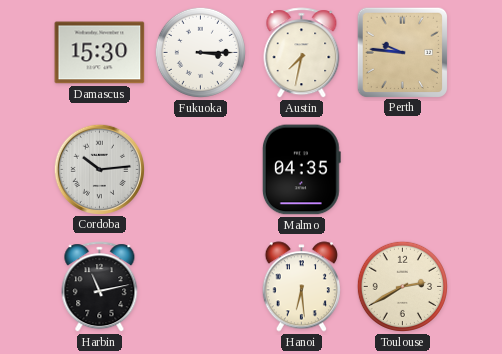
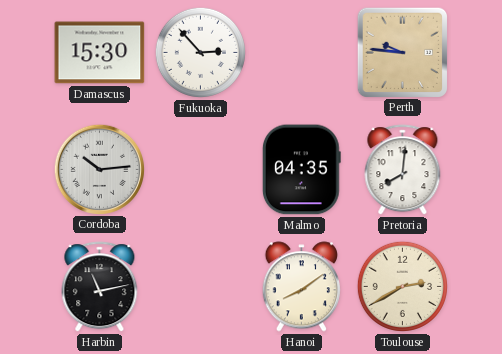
Fukuoka: 3:15 -> 2:53 (200, 52)
Austin: 7:32 -> none (302, 53)
Pretoria: none -> 8:01 (403, 170)
Hanoi: 6:29 -> 8:09 (301, 287)
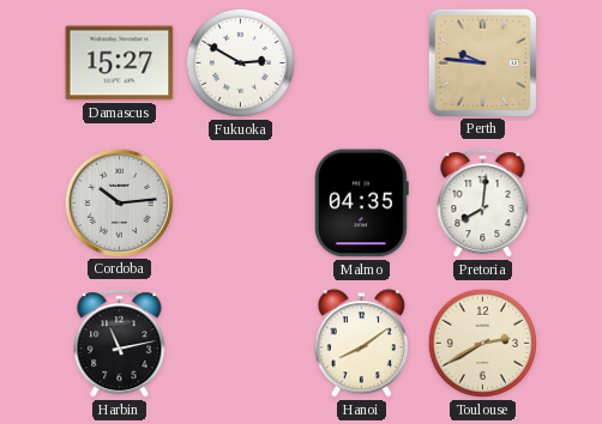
Damascus: 15:30 -> 15:27 (120, 63)
Fukuoka: 2:53 -> 2:50 (240, 62)
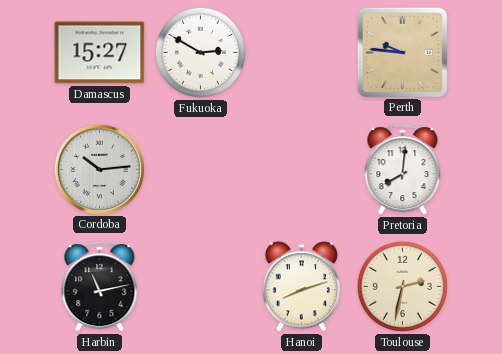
Malmo: 04:35 -> none (361, 204)
Hanoi: 8:09 -> 8:12 (301, 287)
Toulouse: 2:40 -> 2:32 (402, 286)
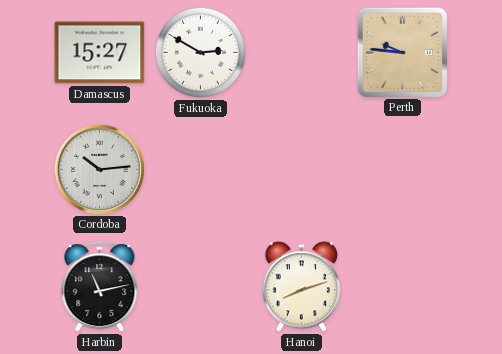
Pretoria: 8:01 -> none (403, 170)
Toulouse: 2:32 -> none (402, 286)
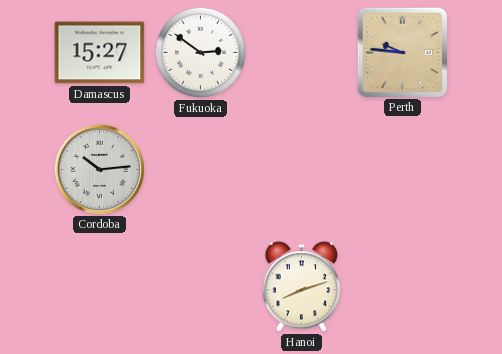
Fukuoka: 2:50 -> 2:51 (200, 52)
Harbin: 11:13 -> none (100, 287)
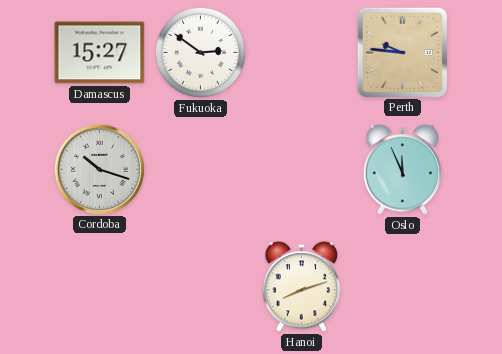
Cordoba: 10:14 -> 10:18 (99, 169)
Oslo: none -> 11:56 (402, 170)
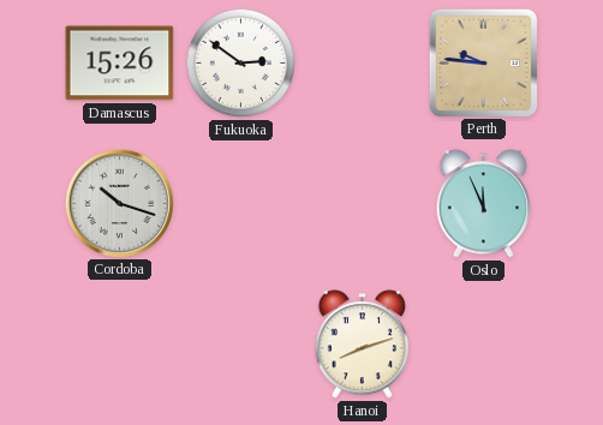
Damascus: 15:27 -> 15:26 (120, 64)
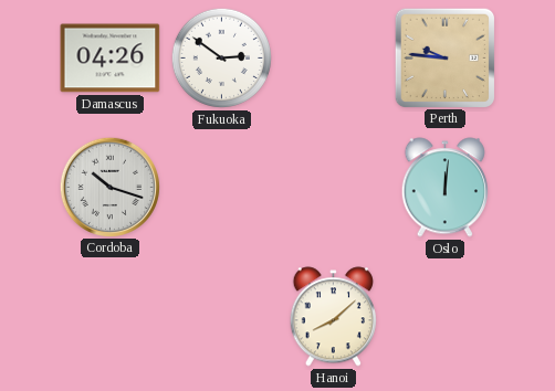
Damascus: 15:26 -> 04:26 (111, 59)
Oslo: 11:56 -> 12:01 (444, 188)
Hanoi: 8:12 -> 8:08 (333, 317)
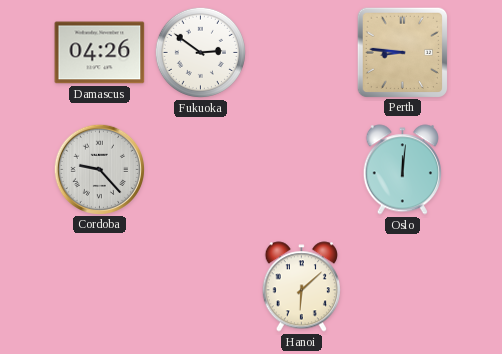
Perth: 9:46 -> 8:46 (402, 52)
Cordoba: 10:18 -> 9:23 (99, 169)
Hanoi: 8:08 -> 6:08 (301, 287)
